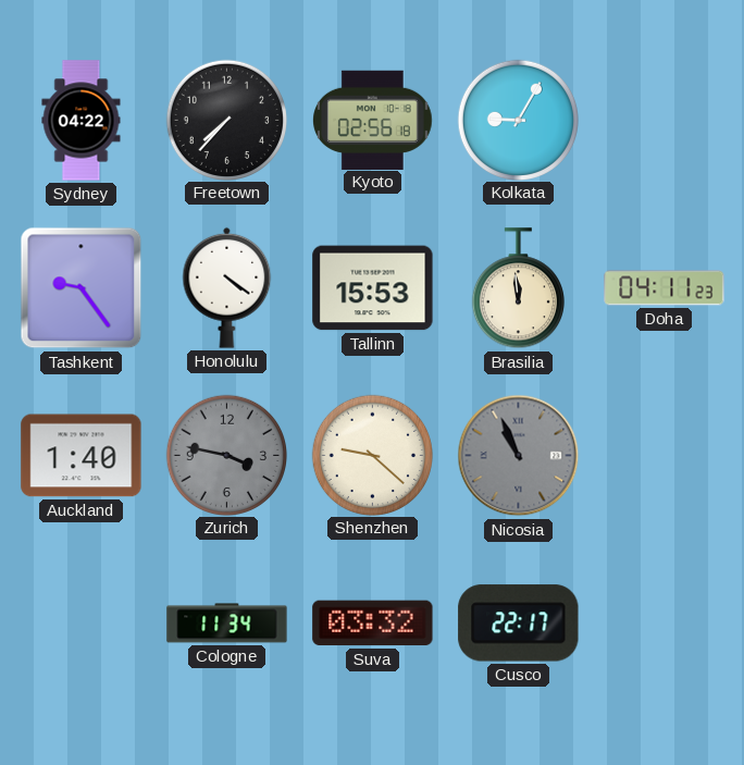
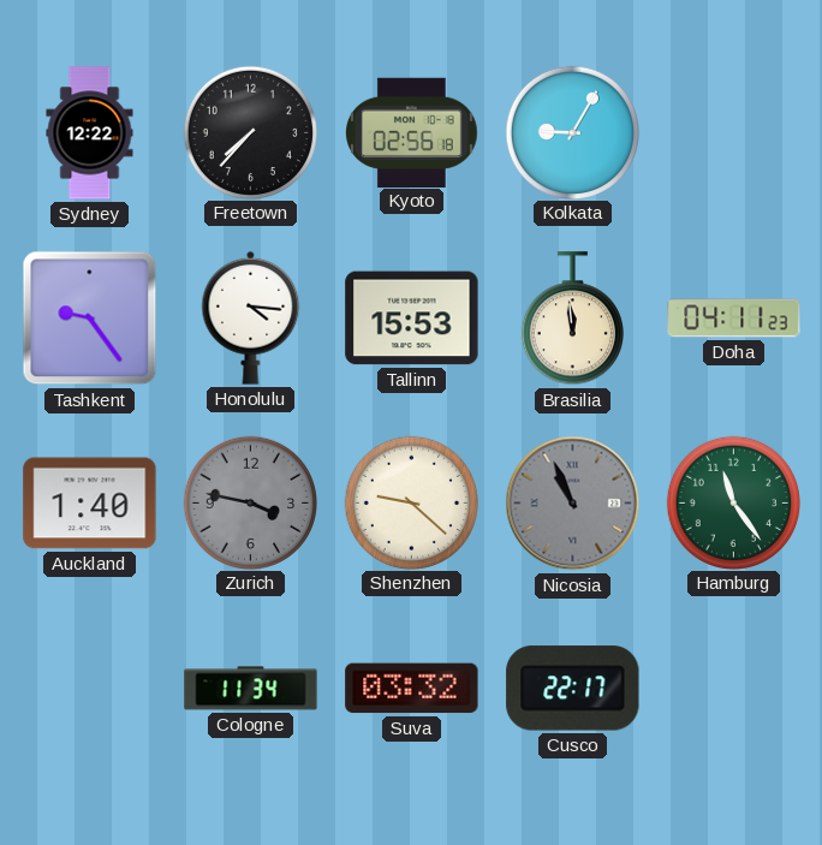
Sydney: 04:22 -> 12:22 (90, 133)
Honolulu: 4:21 -> 4:16 (251, 317)
Hamburg: none -> 11:24 (733, 502)
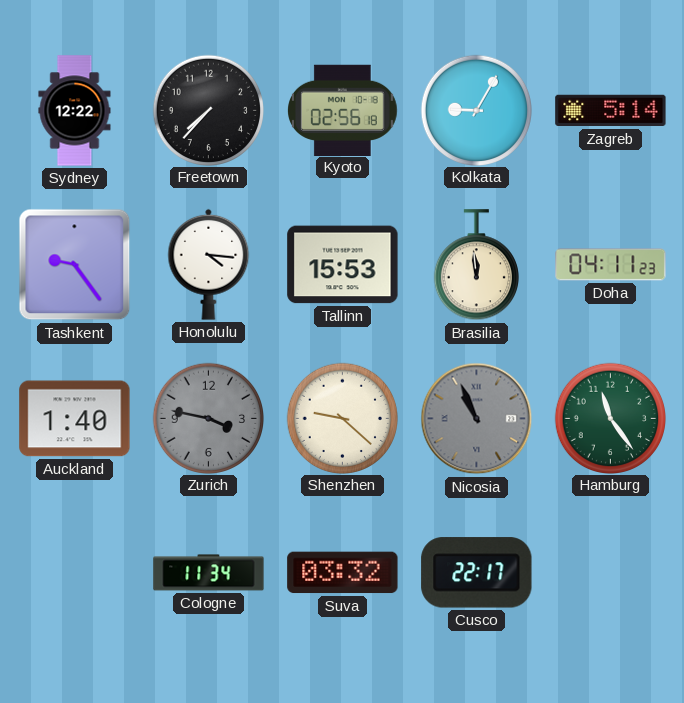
Zagreb: none -> 5:14 (611, 111)
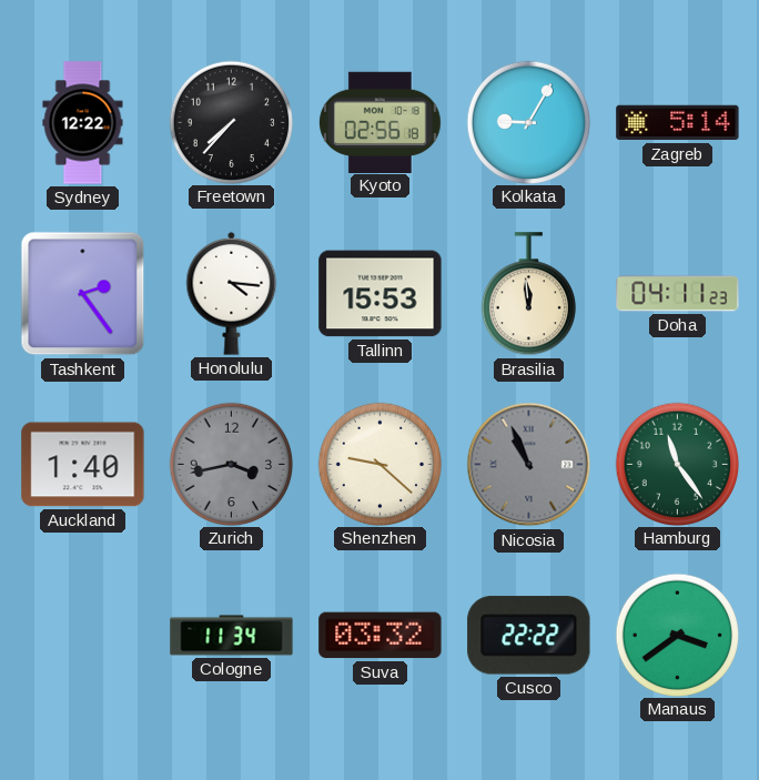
Tashkent: 9:24 -> 2:24 (83, 294)
Zurich: 3:47 -> 3:43 (231, 464)
Cusco: 22:17 -> 22:22 (529, 636)
Manaus: none -> 3:39 (677, 635)
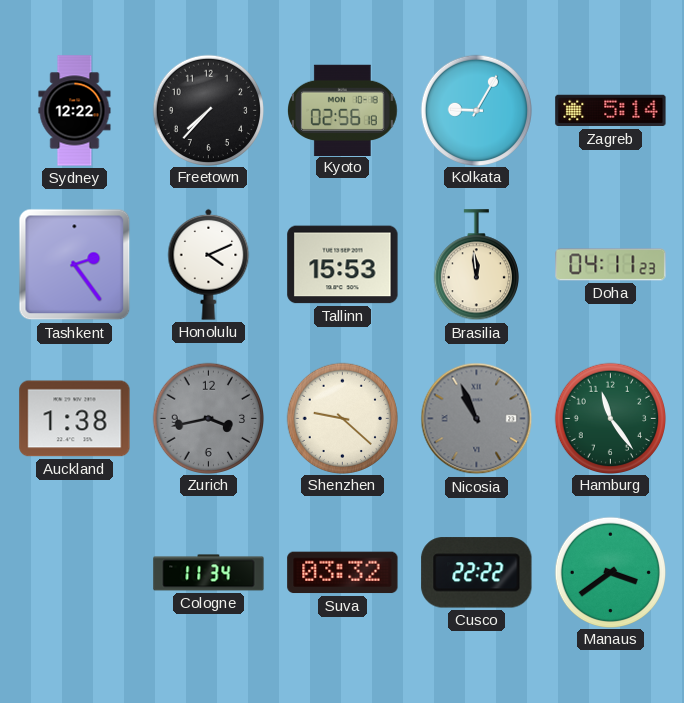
Honolulu: 4:16 -> 4:11 (209, 264)
Auckland: 1:40 -> 1:38 (75, 419)
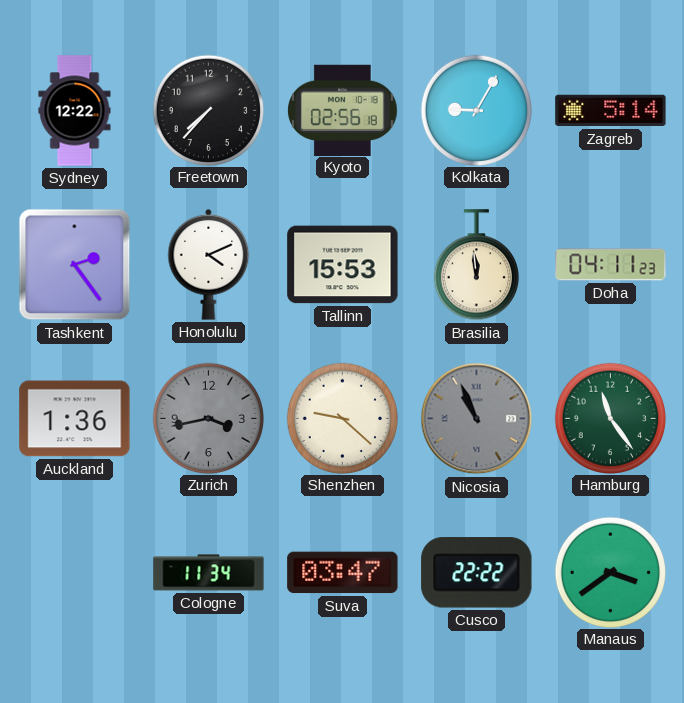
Auckland: 1:38 -> 1:36 (75, 419)
Suva: 03:32 -> 03:47 (343, 573)
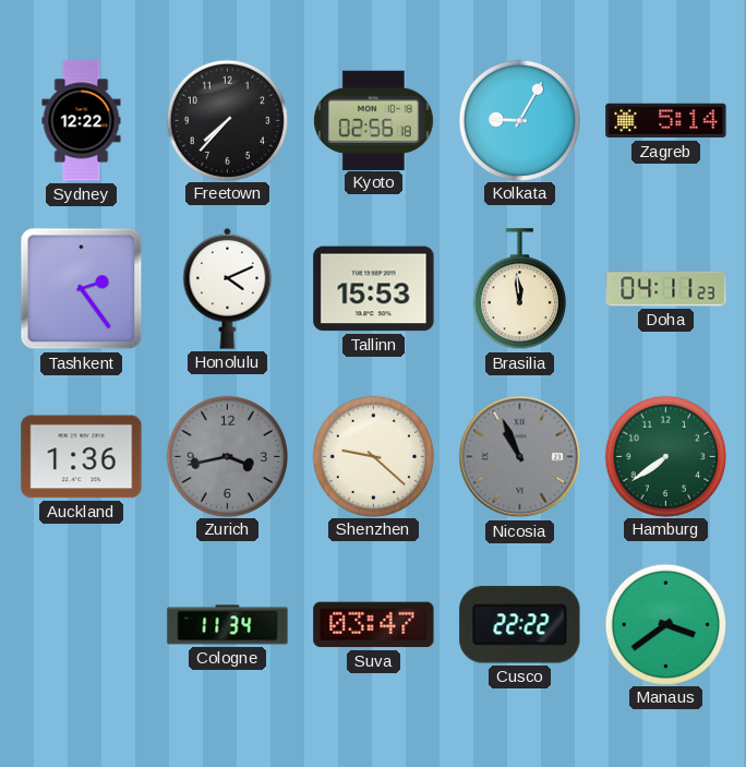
Hamburg: 11:24 -> 7:39 (665, 456)
